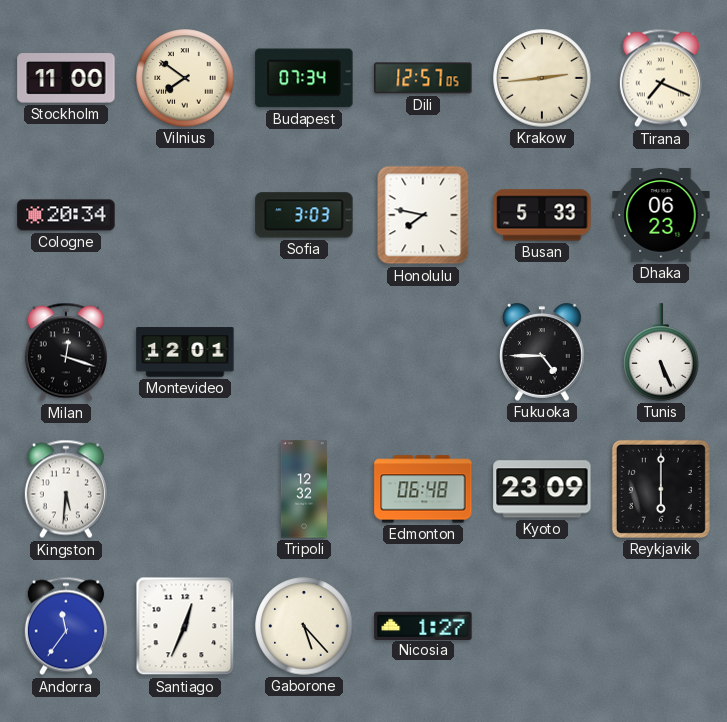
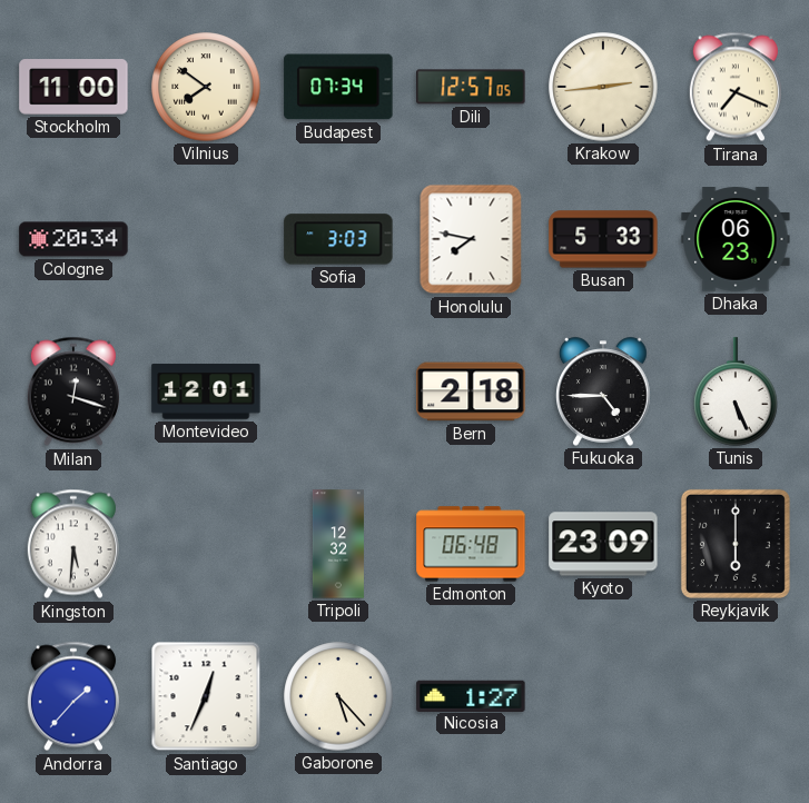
Bern: none -> 2:18 (471, 391)
Andorra: 11:36 -> 1:37 (73, 696)
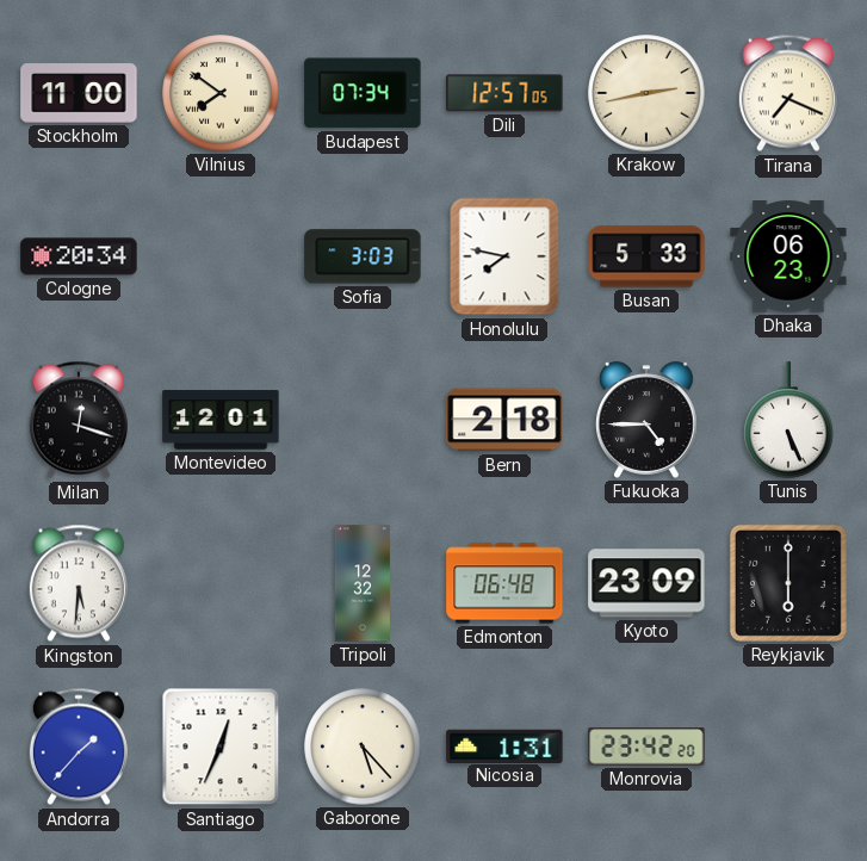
Krakow: 2:44 -> 2:43 (646, 93)
Nicosia: 1:27 -> 1:31 (504, 745)
Monrovia: none -> 23:42 (646, 747)
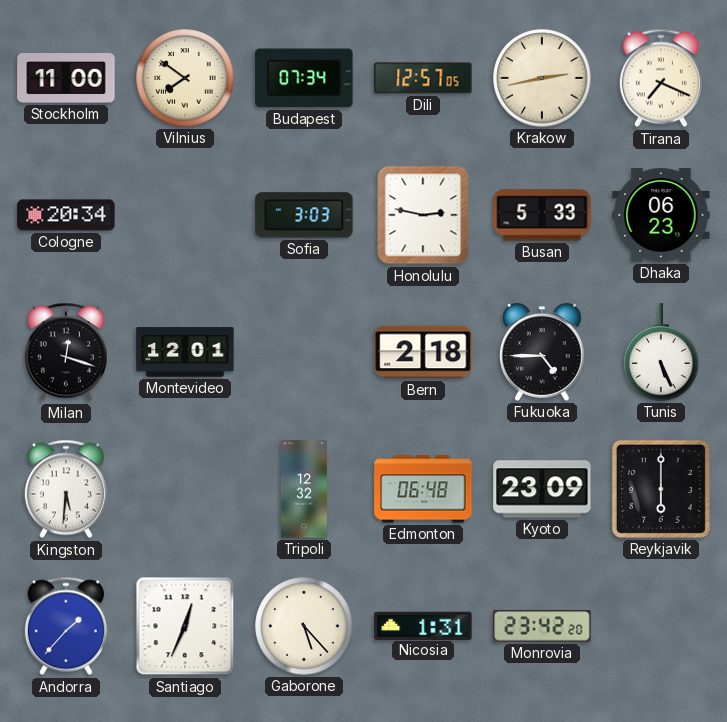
Honolulu: 7:47 -> 2:47 (423, 215)
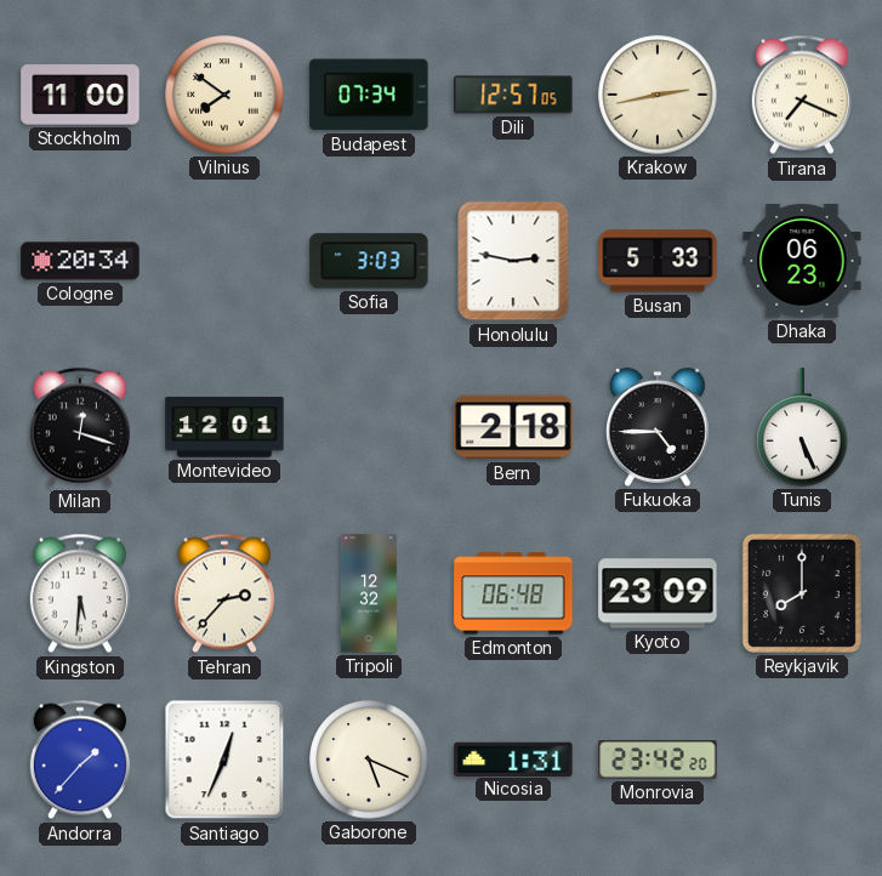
Tehran: none -> 2:37 (224, 593)
Reykjavik: 6:00 -> 8:00 (802, 593)
Gaborone: 5:23 -> 5:19 (369, 760)
